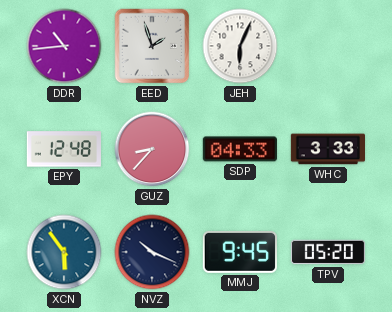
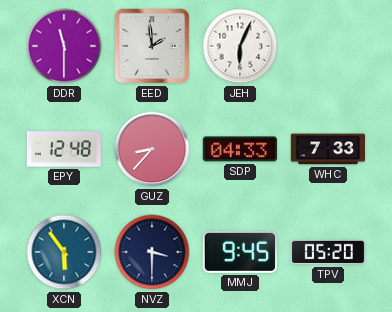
DDR: 10:44 -> 11:30 (64, 46)
EED: 1:57 -> 1:59 (152, 46)
WHC: 3:33 -> 7:33 (327, 149)
NVZ: 10:19 -> 3:30 (152, 252)
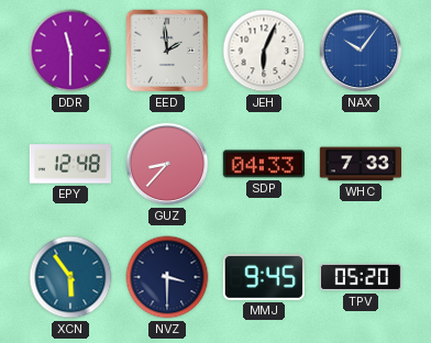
NAX: none -> 10:06 (361, 51)
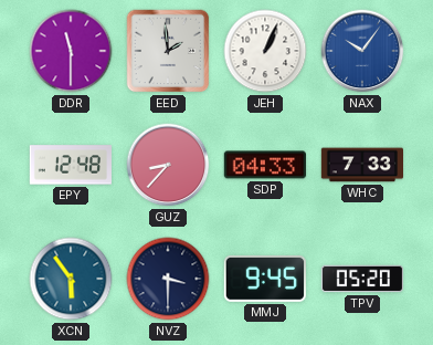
JEH: 6:04 -> 1:04 (265, 51)
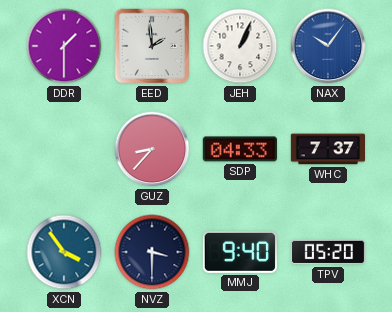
DDR: 11:30 -> 1:30 (64, 46)
EPY: 12:48 -> none (71, 165)
WHC: 7:33 -> 7:37 (327, 149)
XCN: 5:54 -> 3:54 (64, 252)
MMJ: 9:45 -> 9:40 (240, 252)
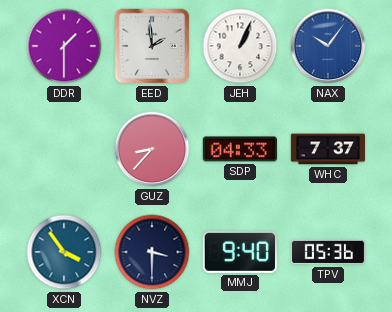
TPV: 05:20 -> 05:36 (327, 252)
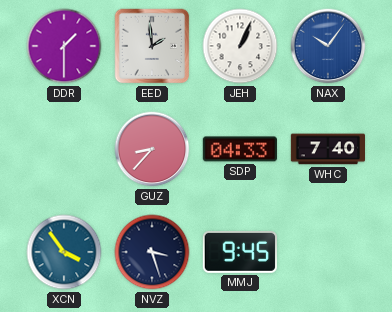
WHC: 7:37 -> 7:40 (327, 149)
NVZ: 3:30 -> 3:27 (152, 252)
MMJ: 9:40 -> 9:45 (240, 252)
TPV: 05:36 -> none (327, 252)
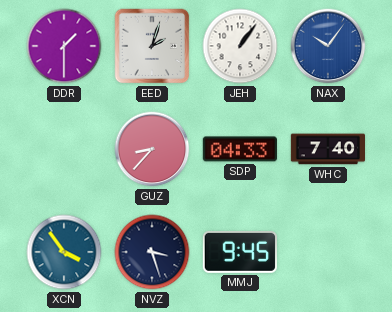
EED: 1:59 -> 2:03 (152, 46)
JEH: 1:04 -> 1:06 (240, 46)
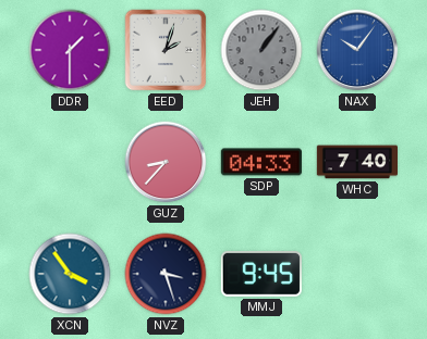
JEH dial: white -> grey (261, 50)
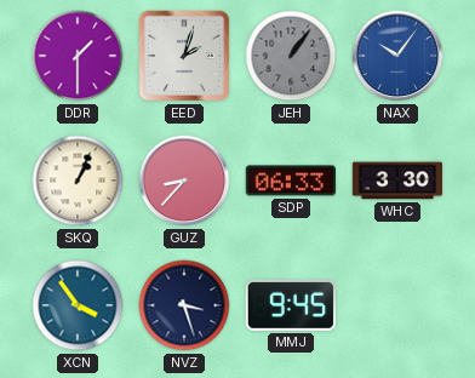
SKQ: none -> 1:04 (78, 181)
SDP: 04:33 -> 06:33 (291, 181)
WHC: 7:40 -> 3:30 (396, 181)
